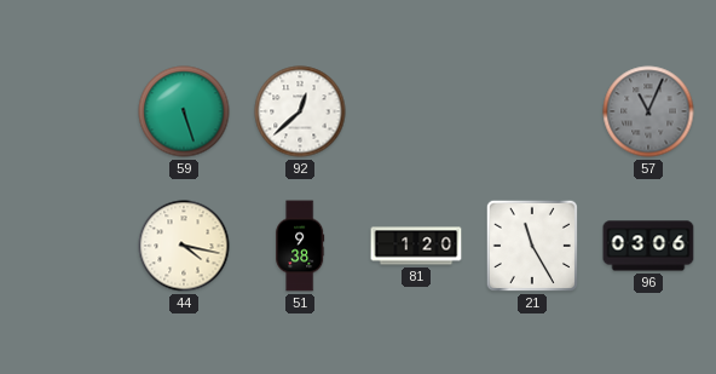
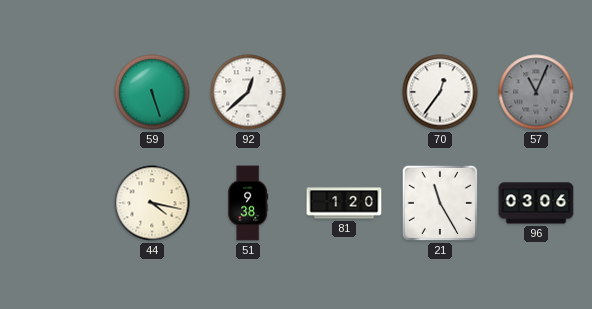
70: none -> 12:36 (440, 92)
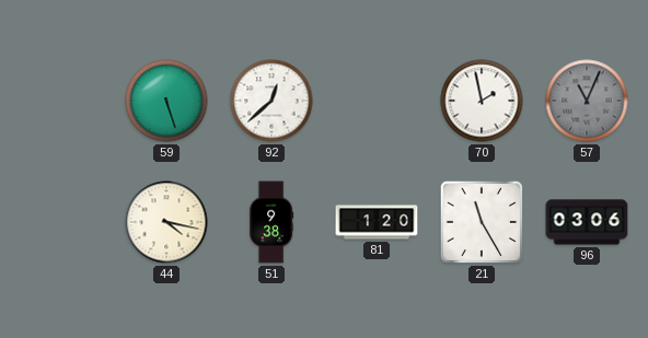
70: 12:36 -> 1:58 (482, 101)
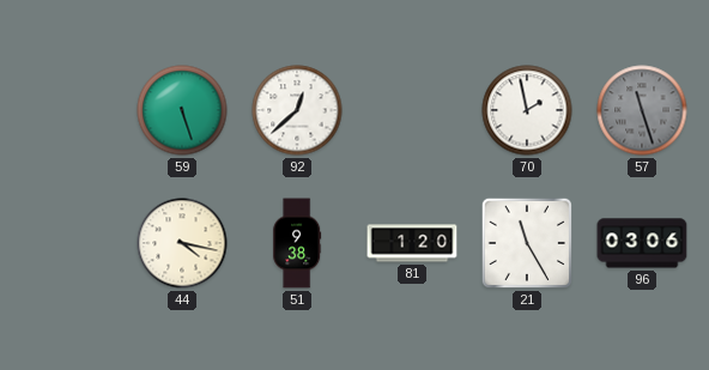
57: 11:04 -> 11:27 (642, 110)
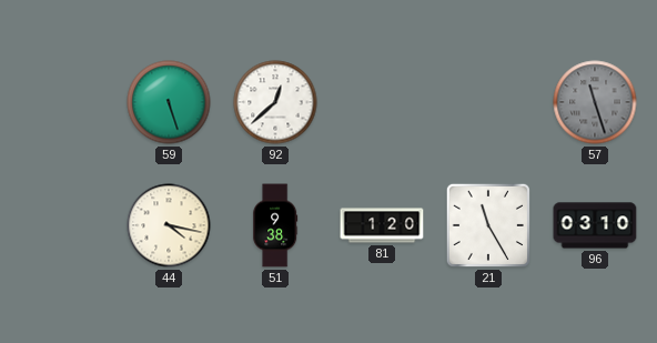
70: 1:58 -> none (527, 110)
96: 03:06 -> 03:10 (595, 225)
